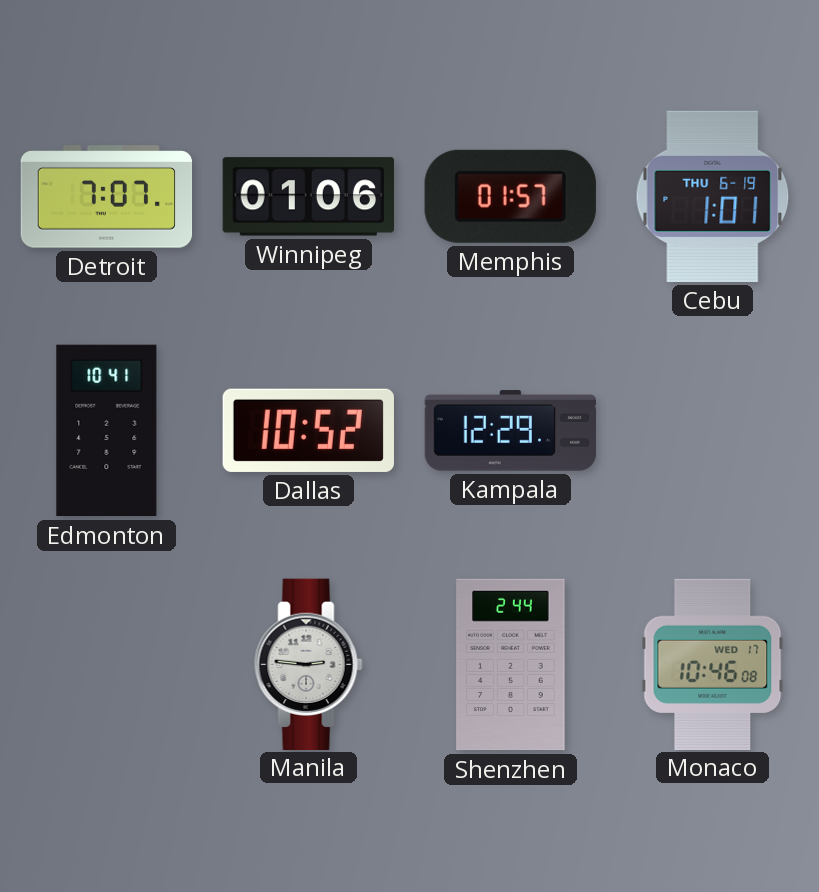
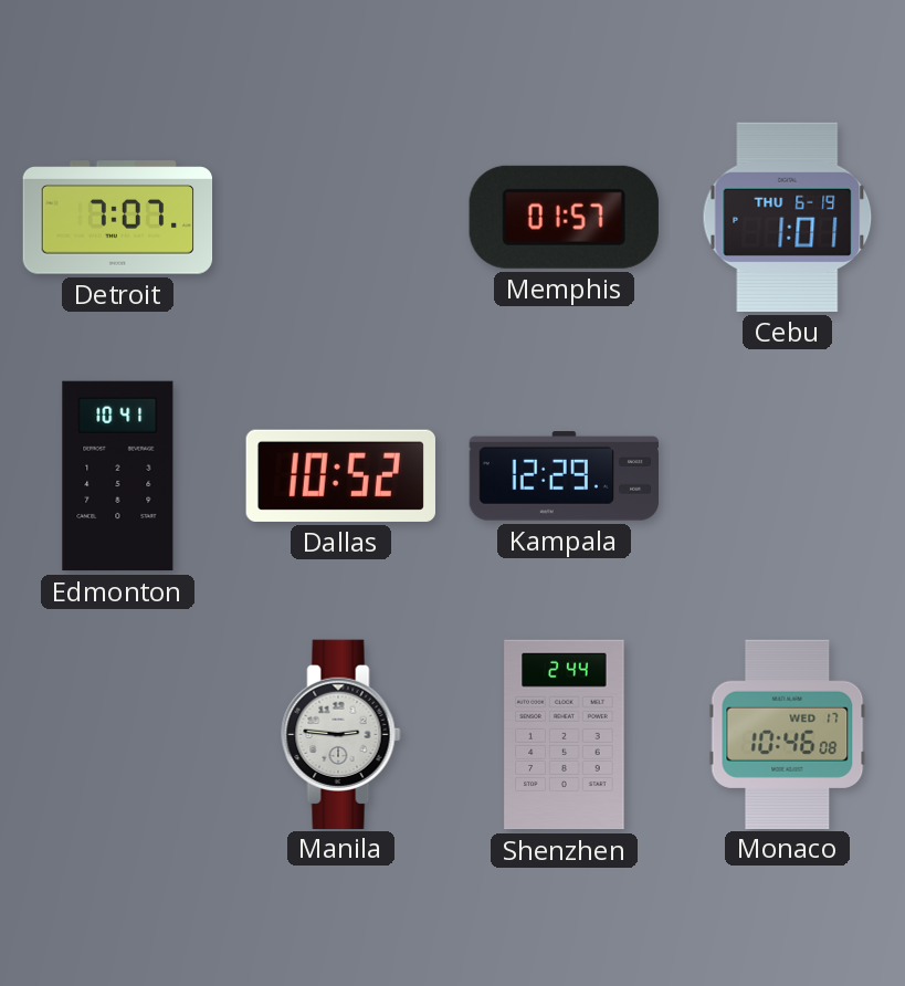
Winnipeg: 01:06 -> none (308, 197)
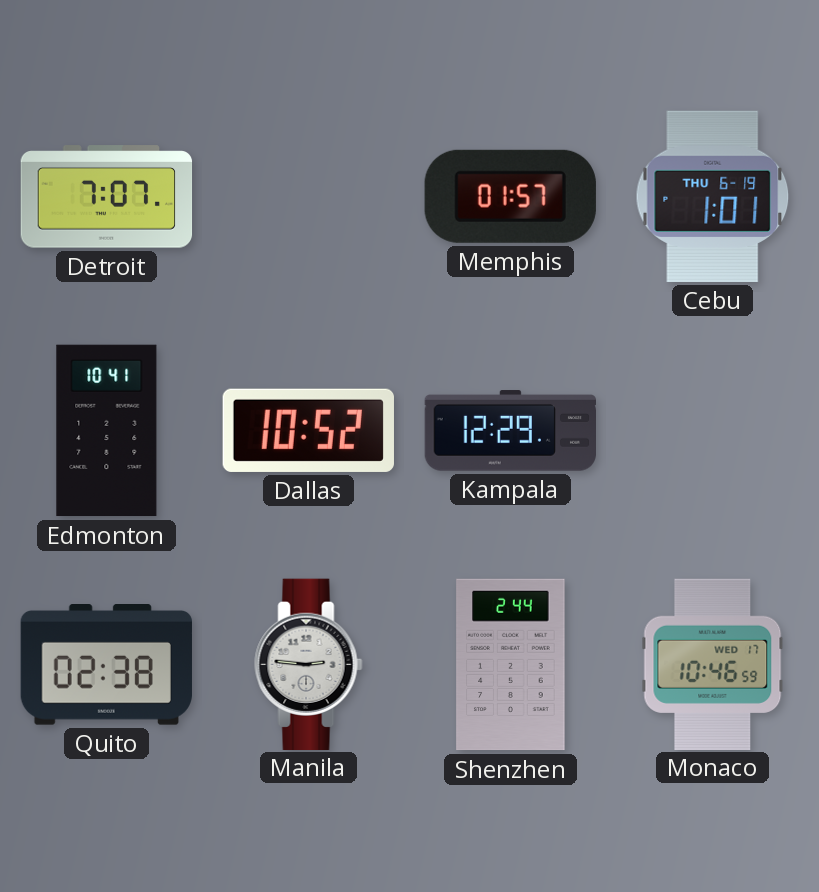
Quito: none -> 02:38 (106, 665)
Monaco: 10:46:08 -> 10:46:59 (713, 664)
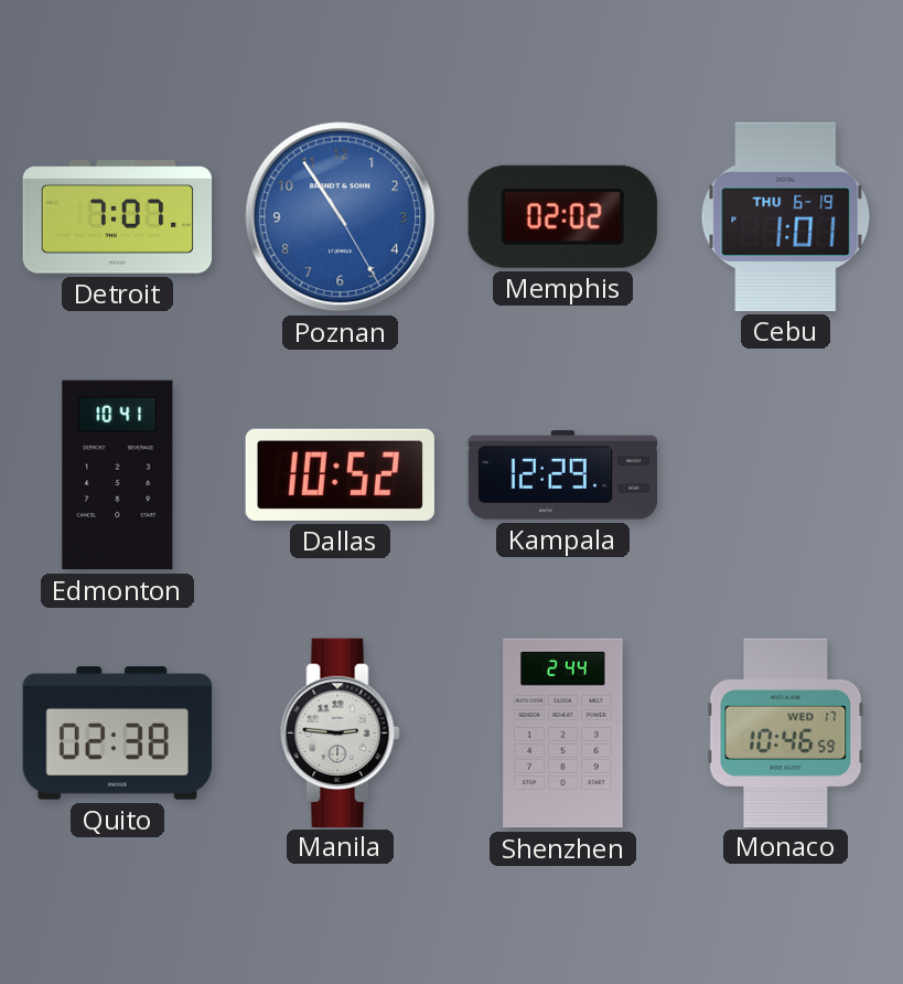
Poznan: none -> 10:54 (341, 217)
Memphis: 01:57 -> 02:02 (562, 216)
